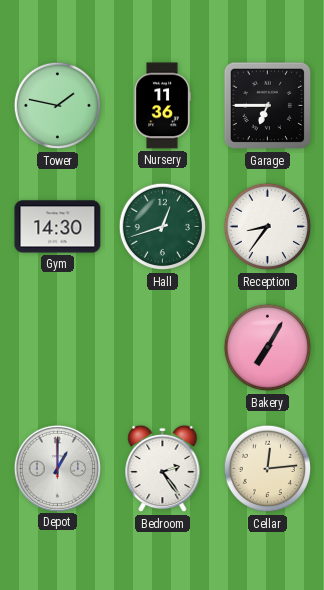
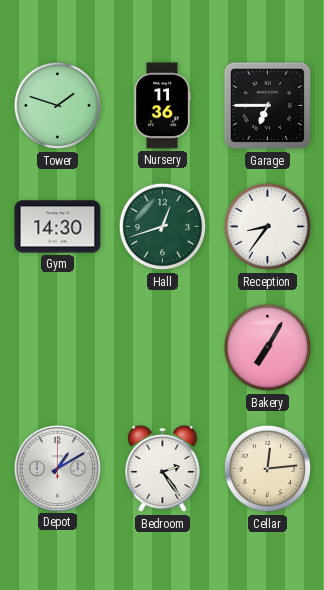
Tower: 1:47 -> 1:48 (58, 106)
Depot: 1:00 -> 1:10 (57, 468)
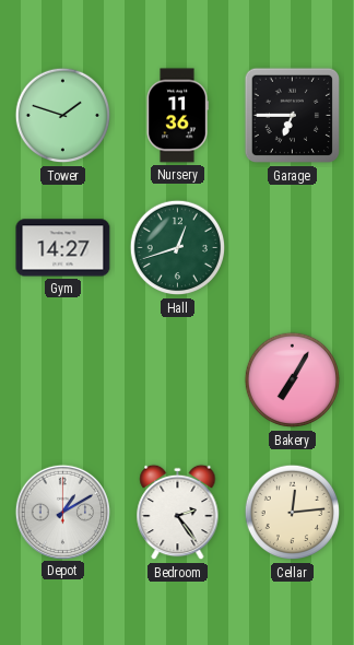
Gym: 14:30 -> 14:27 (63, 248)
Reception: 8:36 -> none (268, 227)
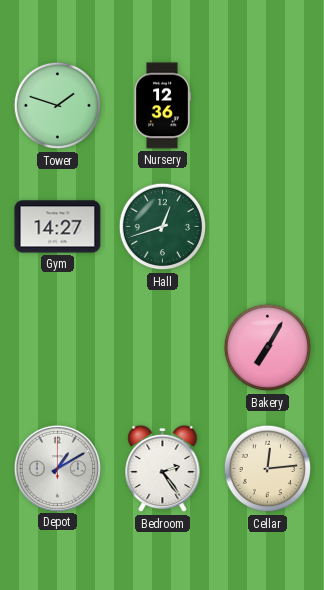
Nursery: 11:36 -> 12:36 (162, 106)
Garage: 6:45 -> none (293, 116)
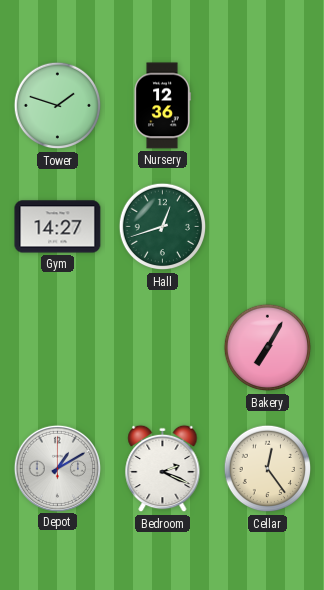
Bedroom: 2:24 -> 2:19 (163, 469)
Cellar: 12:14 -> 12:24 (268, 469)
